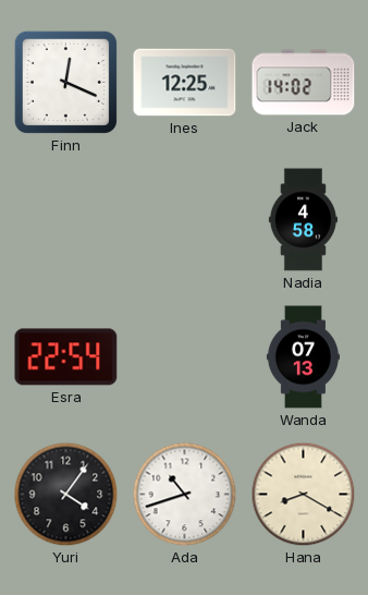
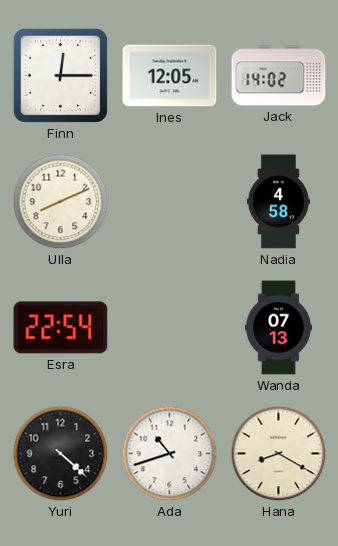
Finn: 12:19 -> 12:15 (60, 75)
Ines: 12:25 -> 12:05 (170, 76)
Ulla: none -> 8:11 (61, 202)
Yuri: 4:06 -> 4:22 (61, 454)
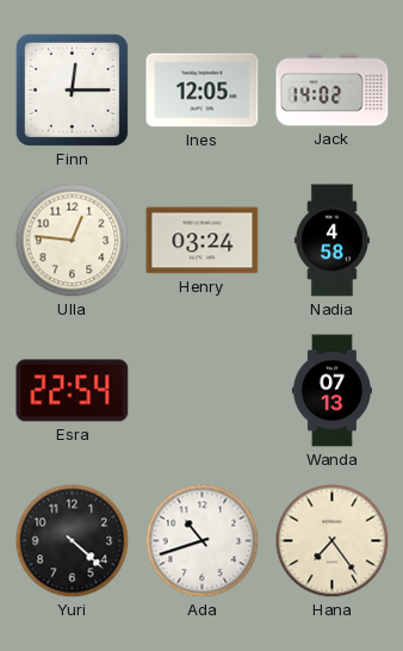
Ulla: 8:11 -> 12:46 (73, 241)
Henry: none -> 03:24 (203, 241)
Hana: 8:20 -> 7:24 (333, 541)
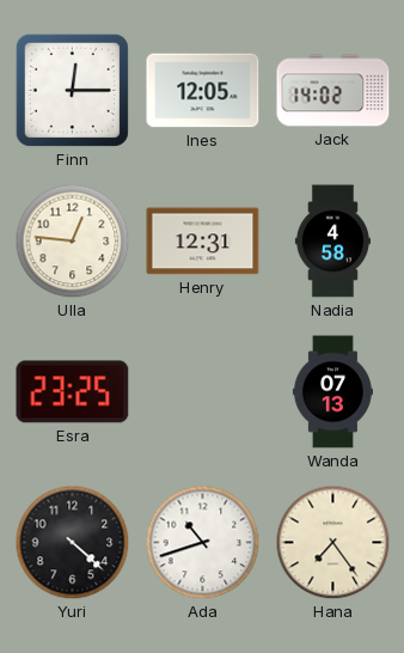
Henry: 03:24 -> 12:31 (203, 242)
Esra: 22:54 -> 23:25 (73, 392)
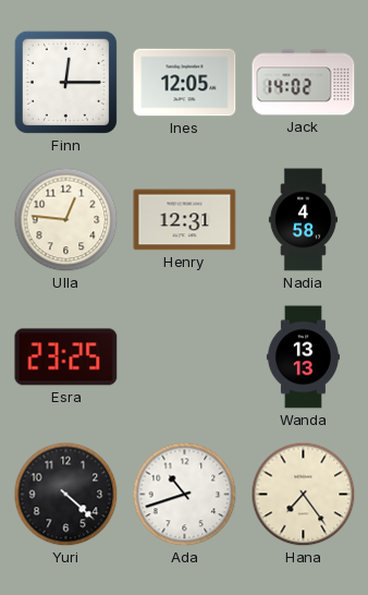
Wanda: 07:13 -> 13:13 (303, 357)
